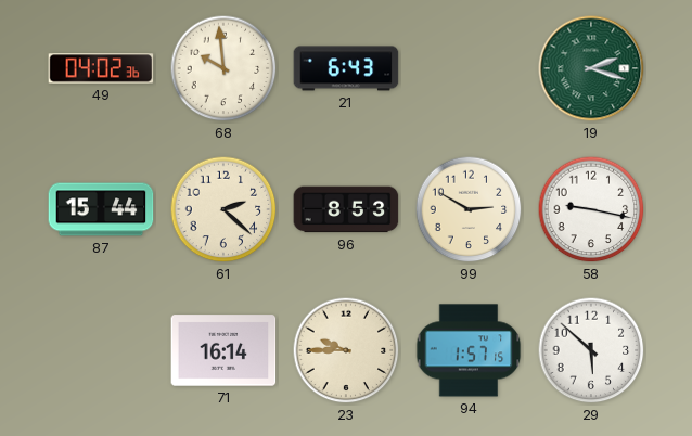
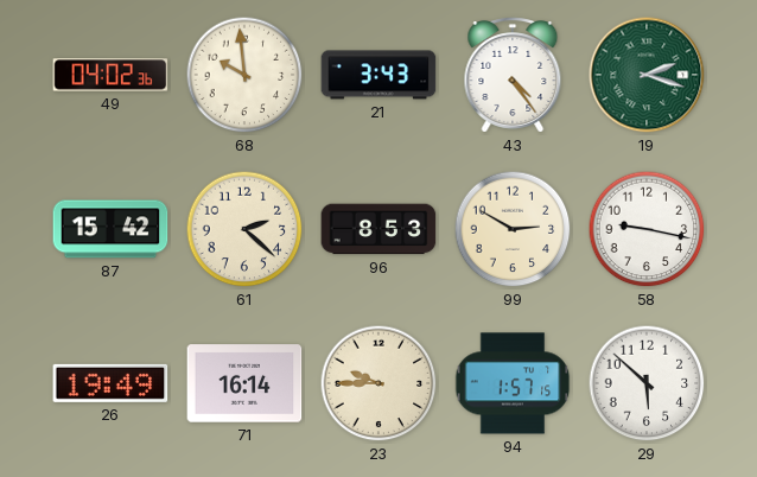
21: 6:43 -> 3:43 (378, 75)
43: none -> 4:24 (513, 75)
87: 15:44 -> 15:42 (110, 229)
26: none -> 19:49 (110, 383)
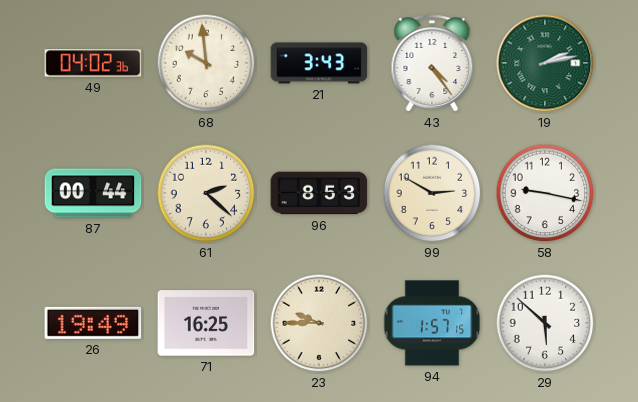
19: 2:18 -> 2:13 (545, 63)
87: 15:42 -> 00:44 (93, 193)
71: 16:14 -> 16:25 (206, 323)
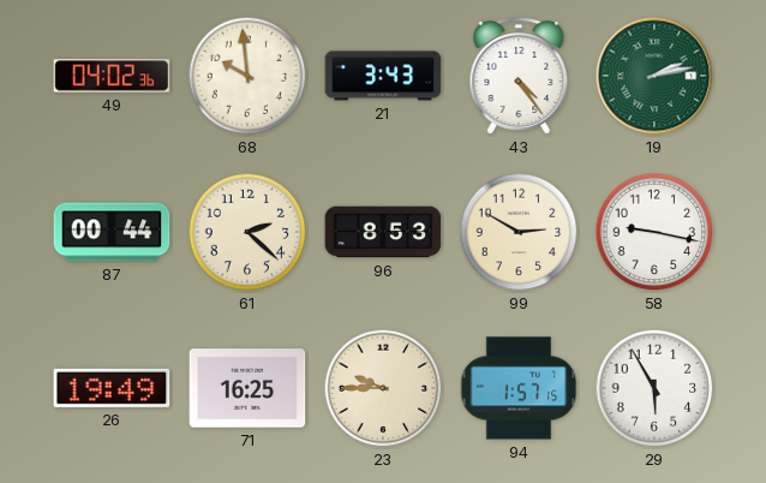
29: 5:52 -> 5:55 (654, 388)
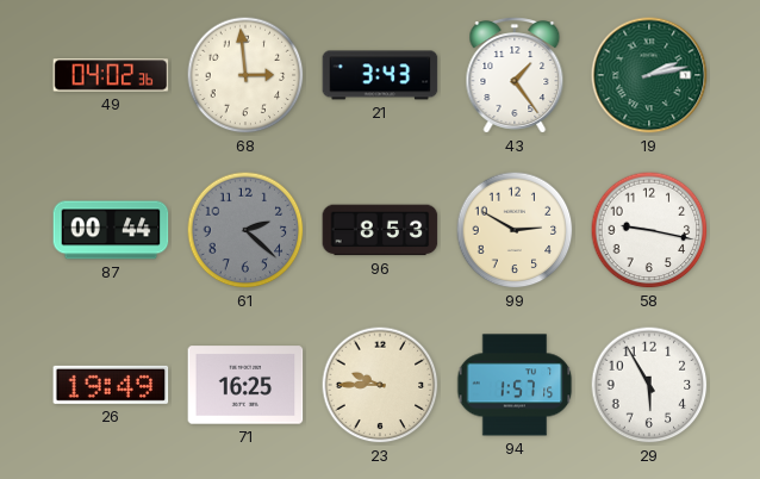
68: 9:59 -> 2:59 (245, 75)
43: 4:24 -> 1:24 (515, 75)
61 dial: cream -> grey (245, 230)
